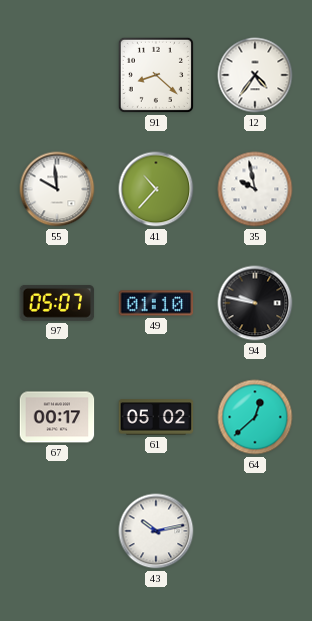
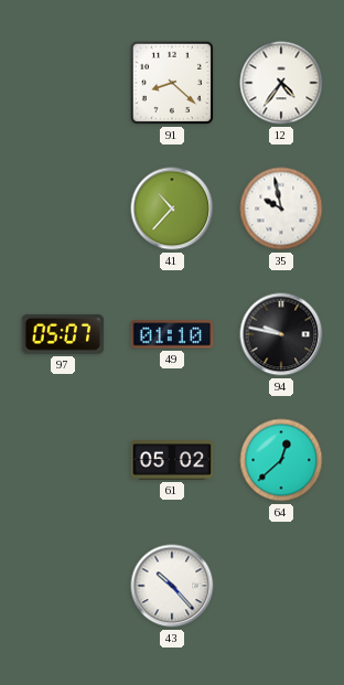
55: 9:59 -> none (57, 189)
67: 00:17 -> none (57, 417)
43: 10:13 -> 10:23 (172, 586)
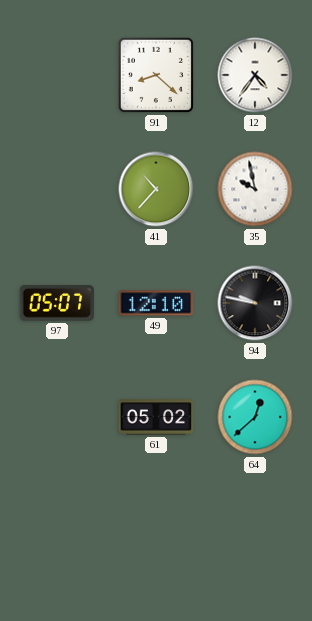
49: 01:10 -> 12:10 (156, 303)
43: 10:23 -> none (172, 586)
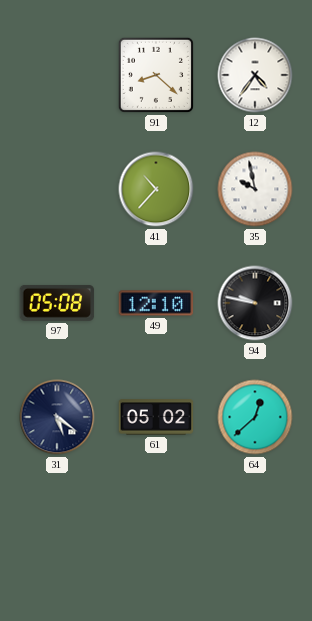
97: 05:07 -> 05:08 (57, 303)
31: none -> 5:21 (57, 417)
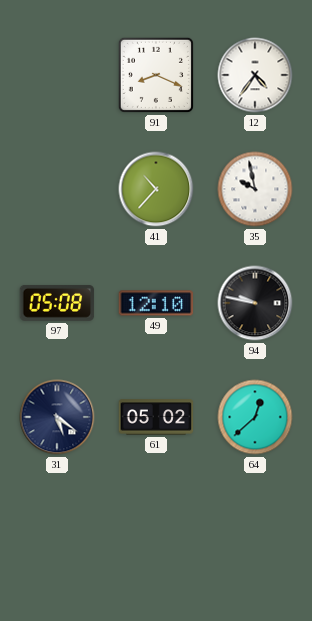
91: 8:22 -> 8:19 (156, 75)
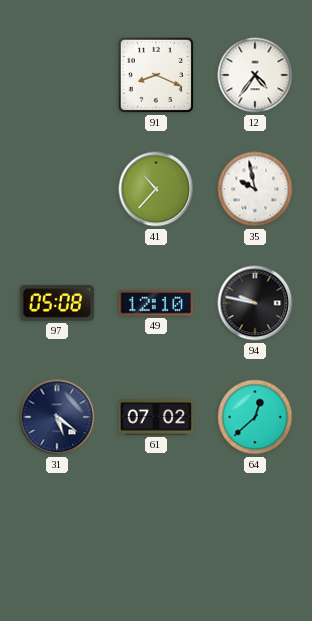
61: 05:02 -> 07:02 (156, 417)
